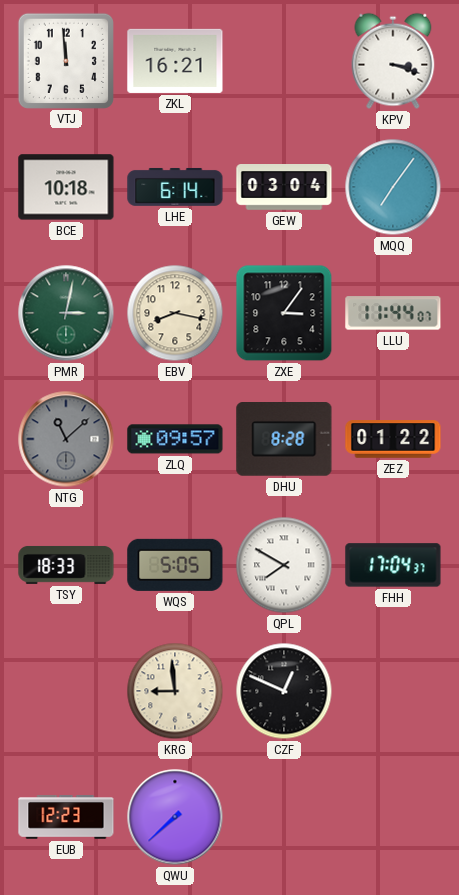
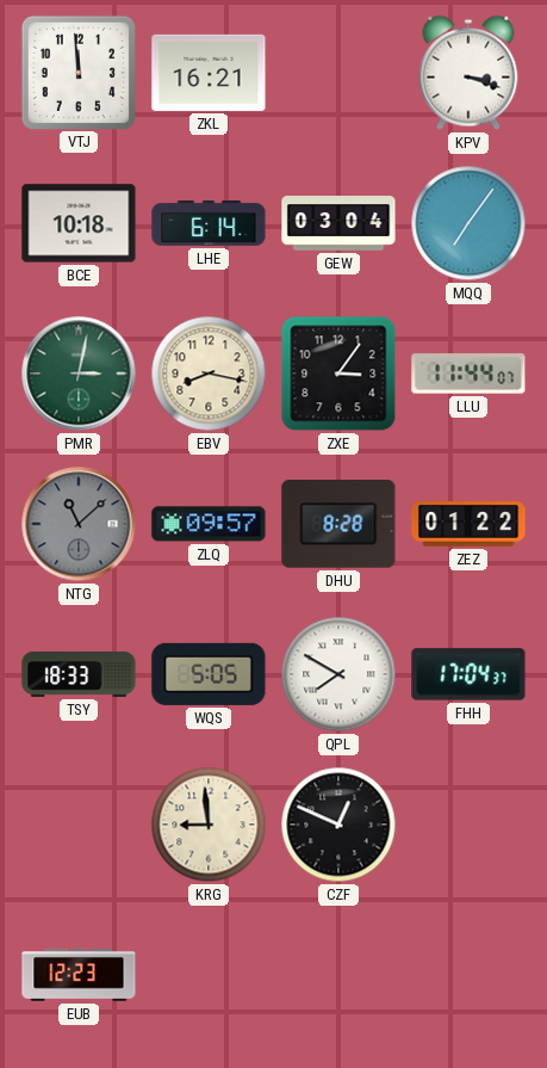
QWU: 7:38 -> none (175, 817)
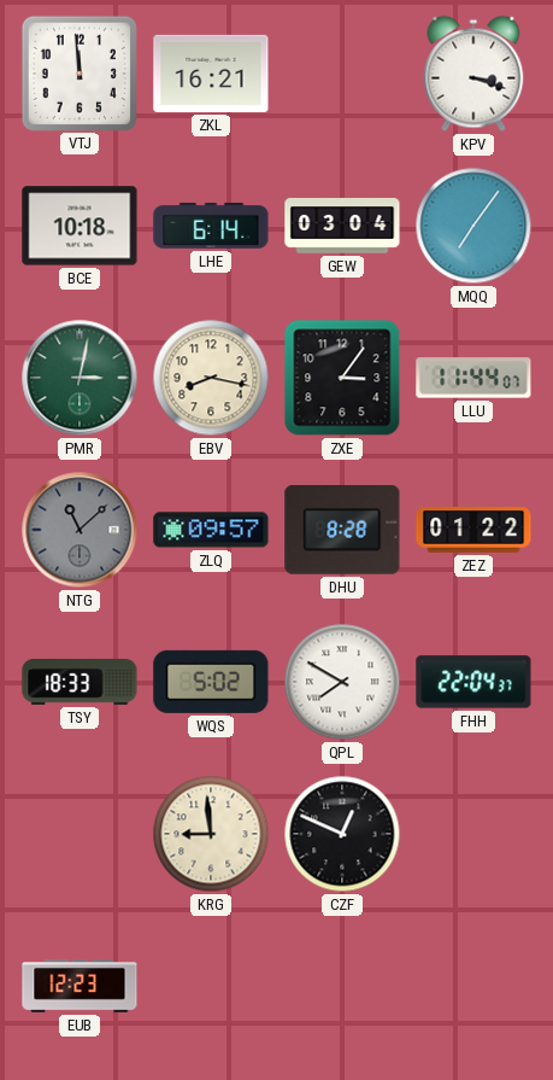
WQS: 5:05 -> 5:02 (211, 682)
FHH: 17:04 -> 22:04 (473, 682)
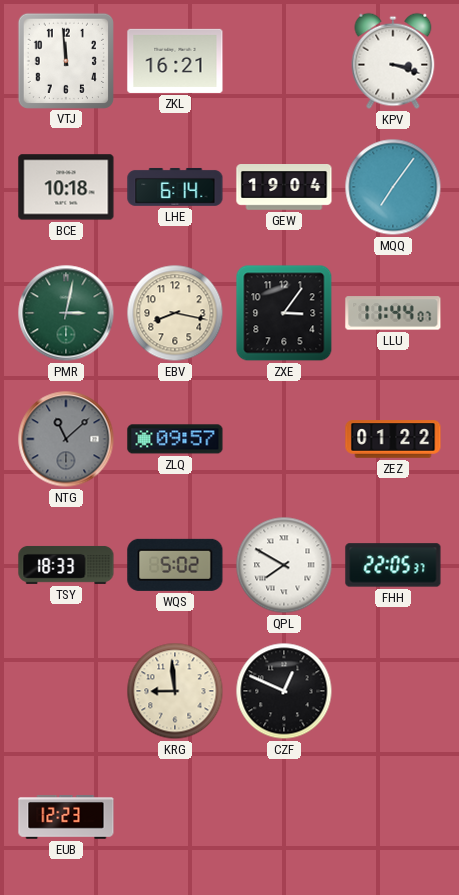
GEW: 03:04 -> 19:04 (284, 188)
DHU: 8:28 -> none (342, 531)
FHH: 22:04 -> 22:05 (393, 565)
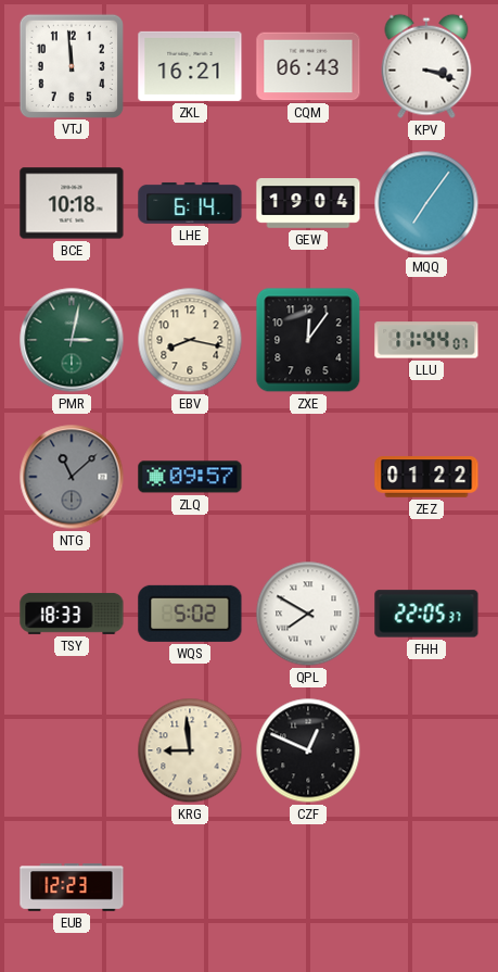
CQM: none -> 06:43 (308, 66)
ZXE: 3:06 -> 12:06 (308, 340)
